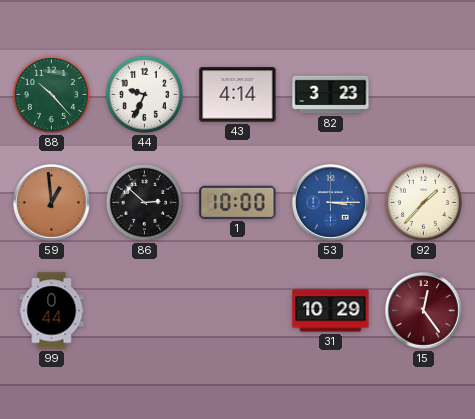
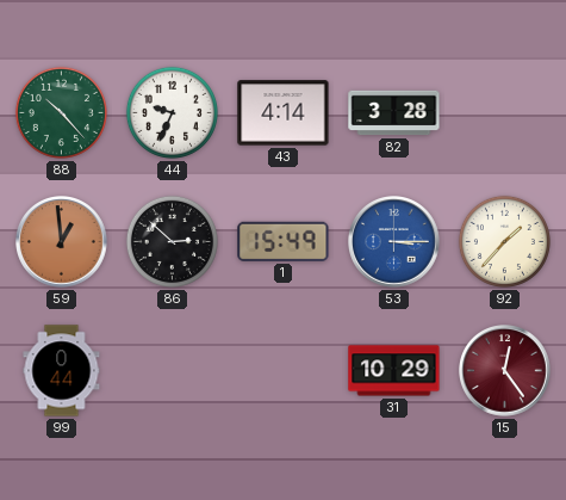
82: 3:23 -> 3:28 (394, 113)
1: 10:00 -> 15:49 (284, 241)
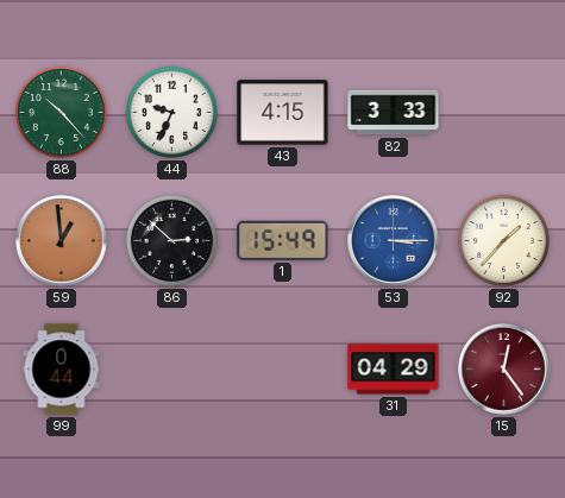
43: 4:14 -> 4:15 (283, 113)
82: 3:28 -> 3:33 (394, 113)
31: 10:29 -> 04:29 (394, 370)
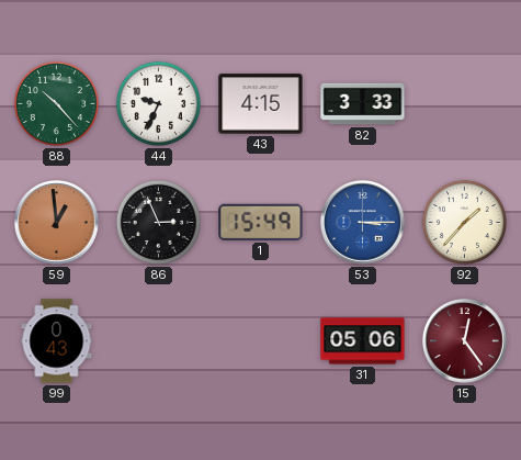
86: 2:52 -> 2:56 (158, 222)
99: 0:44 -> 0:43 (57, 341)
31: 04:29 -> 05:06 (363, 341)
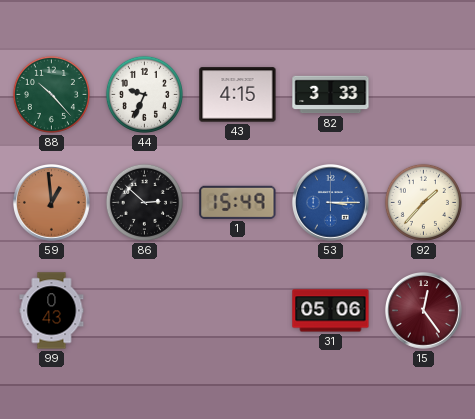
86: 2:56 -> 2:52 (144, 202)
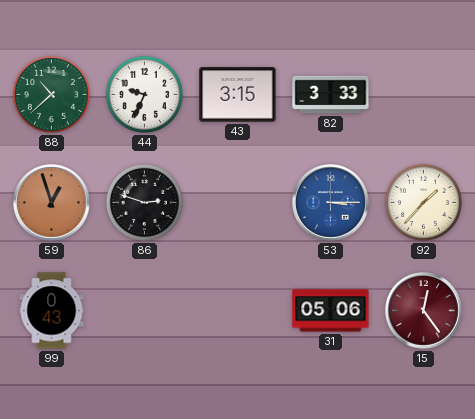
88: 10:23 -> 10:38 (51, 94)
43: 4:15 -> 3:15 (238, 95)
59: 12:59 -> 12:57 (52, 203)
86: 2:52 -> 2:48 (144, 202)
1: 15:49 -> none (238, 202)
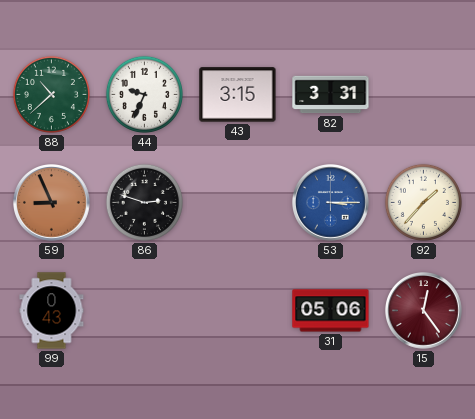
82: 3:33 -> 3:31 (331, 95)
59: 12:57 -> 8:56 (52, 203)
